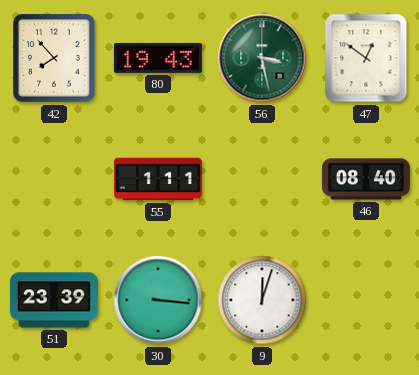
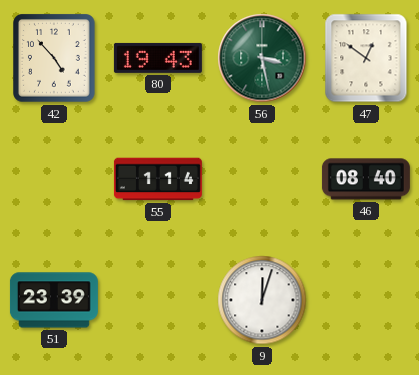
42: 7:53 -> 4:53 (55, 59)
55: 1:11 -> 1:14 (158, 179)
30: 3:16 -> none (158, 300)
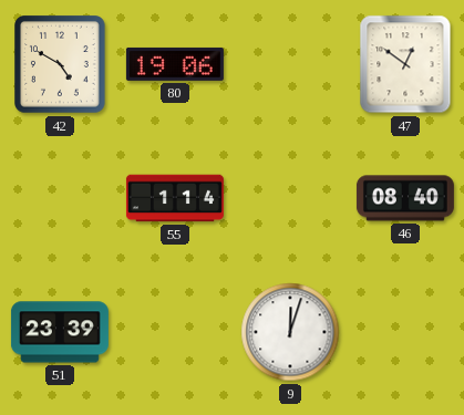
42: 4:53 -> 4:50 (61, 65)
80: 19:43 -> 19:06 (175, 64)
56: 3:28 -> none (262, 58)
